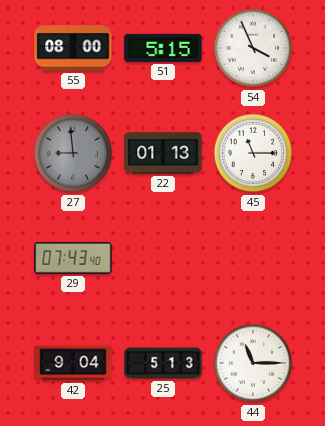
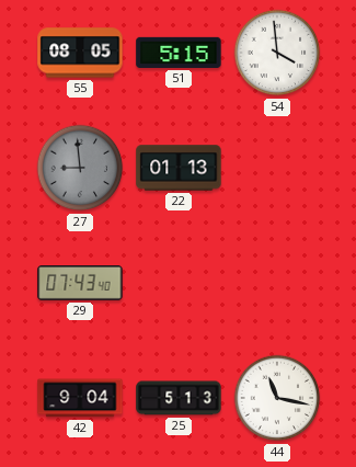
55: 08:00 -> 08:05 (80, 53)
54: 3:56 -> 3:59 (277, 53)
45: 11:15 -> none (253, 153)
44: 11:15 -> 11:17 (277, 398)
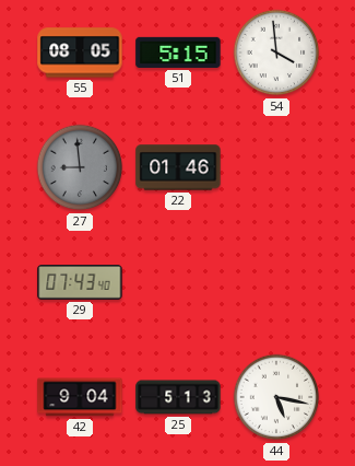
22: 01:13 -> 01:46 (178, 167)
44: 11:17 -> 5:17 (276, 397)
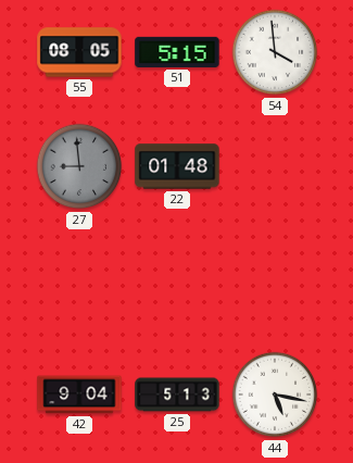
22: 01:46 -> 01:48 (177, 166)
29: 07:43 -> none (80, 282)
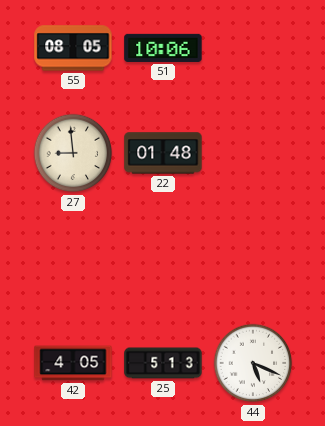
51: 5:15 -> 10:06 (163, 48)
54: 3:59 -> none (275, 52)
27 dial: grey -> cream (73, 153)
42: 9:04 -> 4:05 (73, 363)
44: 5:17 -> 5:19 (253, 363)
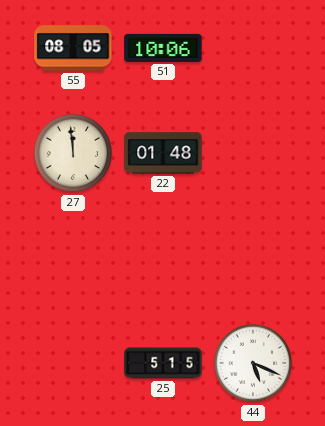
27: 8:59 -> 11:59 (73, 153)
42: 4:05 -> none (73, 363)
25: 5:13 -> 5:15 (163, 363)
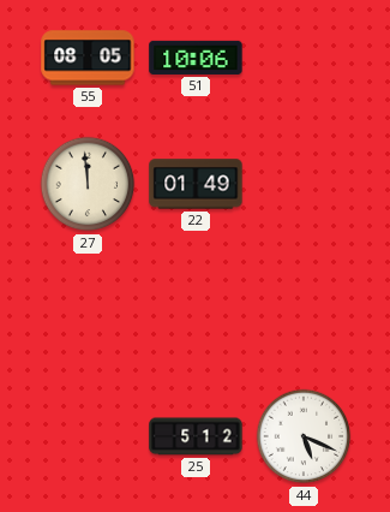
22: 01:48 -> 01:49 (196, 184)
25: 5:15 -> 5:12 (196, 436)
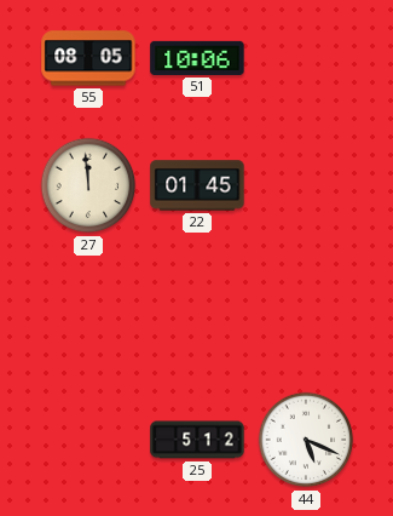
22: 01:49 -> 01:45 (197, 185)
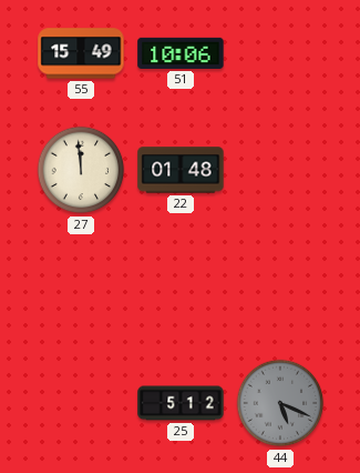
55: 08:05 -> 15:49 (81, 53)
22: 01:45 -> 01:48 (181, 170)
44 dial: white -> grey (280, 403)
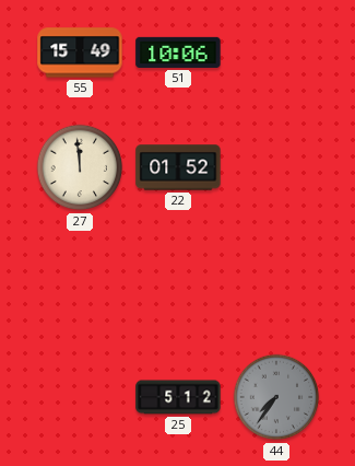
22: 01:48 -> 01:52 (178, 167)
44: 5:19 -> 7:36 (276, 397)
